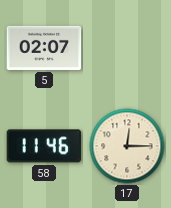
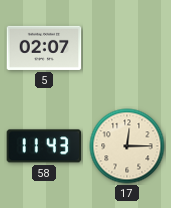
58: 11:46 -> 11:43 (44, 146)
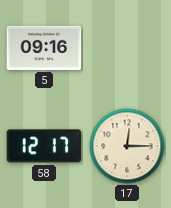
5: 02:07 -> 09:16 (44, 48)
58: 11:43 -> 12:17 (44, 146)
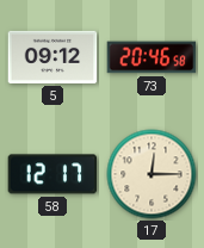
5: 09:16 -> 09:12 (52, 57)
73: none -> 20:46 (152, 57)
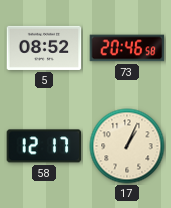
5: 09:12 -> 08:52 (44, 48)
17: 12:15 -> 1:04 (127, 146)
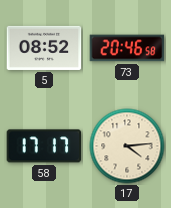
58: 12:17 -> 17:17 (44, 146)
17: 1:04 -> 4:14 (127, 146)
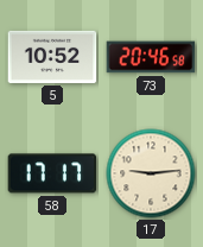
5: 08:52 -> 10:52 (52, 57)
17: 4:14 -> 9:14 (151, 173)
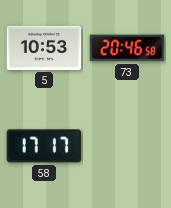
5: 10:52 -> 10:53 (44, 48)
17: 9:14 -> none (151, 173)
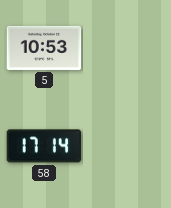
73: 20:46 -> none (127, 48)
58: 17:17 -> 17:14 (44, 146)
